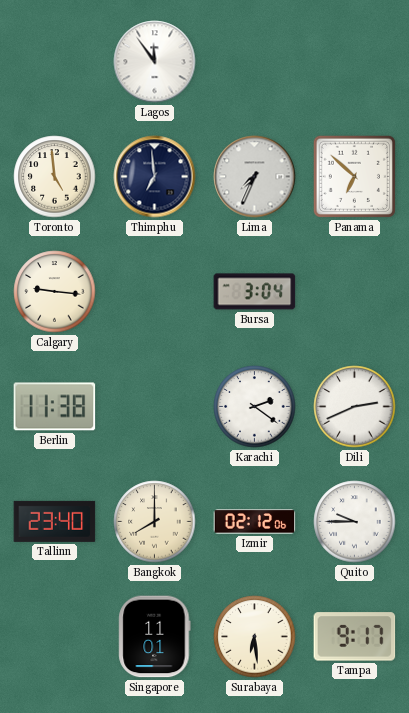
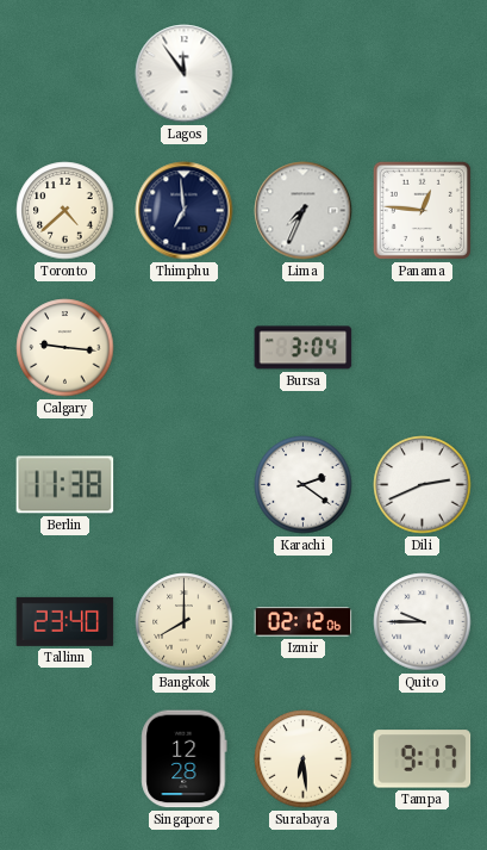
Toronto: 4:59 -> 4:38 (65, 211)
Panama: 6:52 -> 12:46 (422, 210)
Singapore: 11:01 -> 12:28 (185, 759)
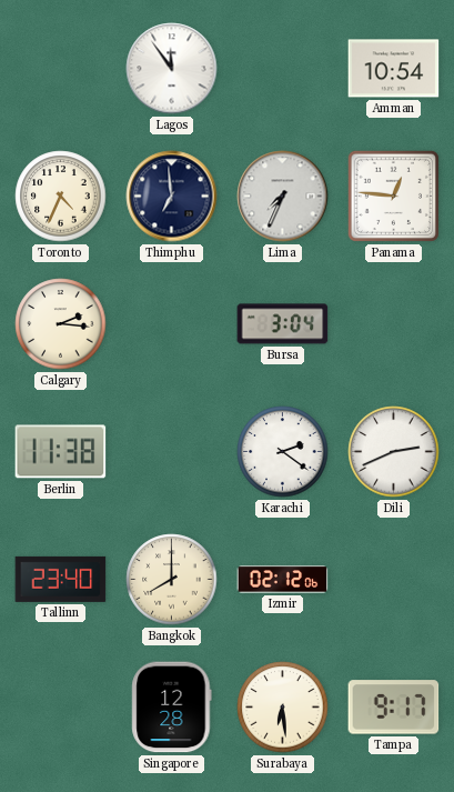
Amman: none -> 10:54 (394, 69)
Toronto: 4:38 -> 4:34 (61, 197)
Calgary: 9:16 -> 2:16 (61, 324)
Quito: 9:45 -> none (423, 622)
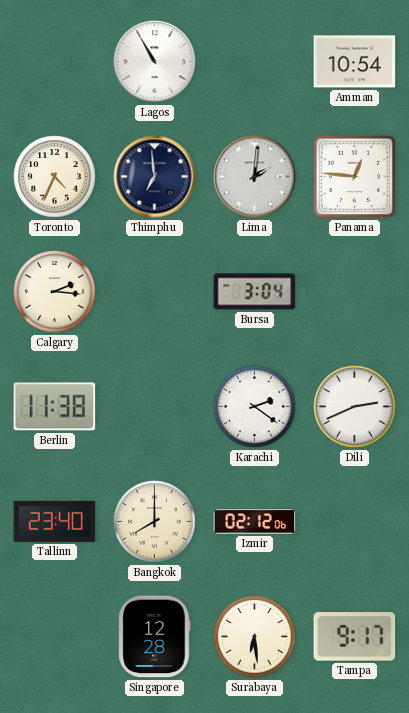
Lagos: 11:54 -> 10:55 (155, 62)
Lima: 7:34 -> 2:01 (255, 177)
